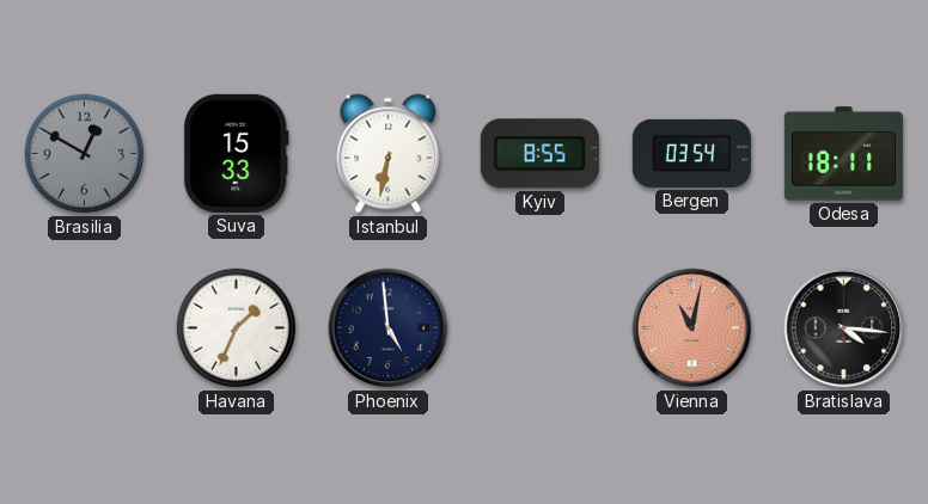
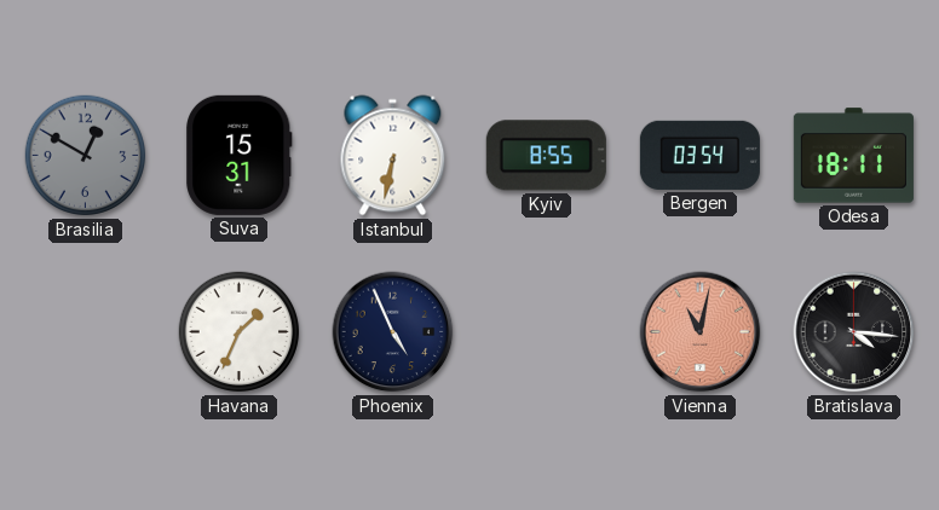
Suva: 15:33 -> 15:31 (240, 155)
Phoenix: 4:59 -> 4:56 (393, 332)
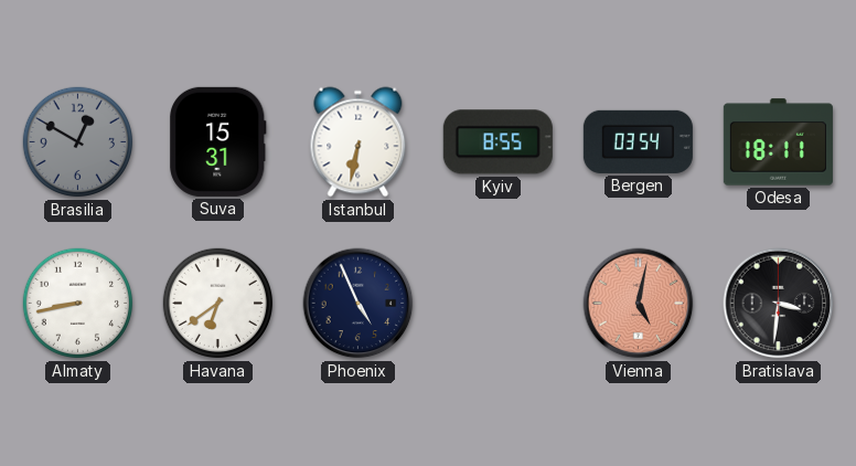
Almaty: none -> 8:43 (78, 304)
Havana: 1:34 -> 6:39 (218, 304)
Vienna: 11:02 -> 5:02 (639, 304)
Bratislava: 4:16 -> 3:31 (779, 304)
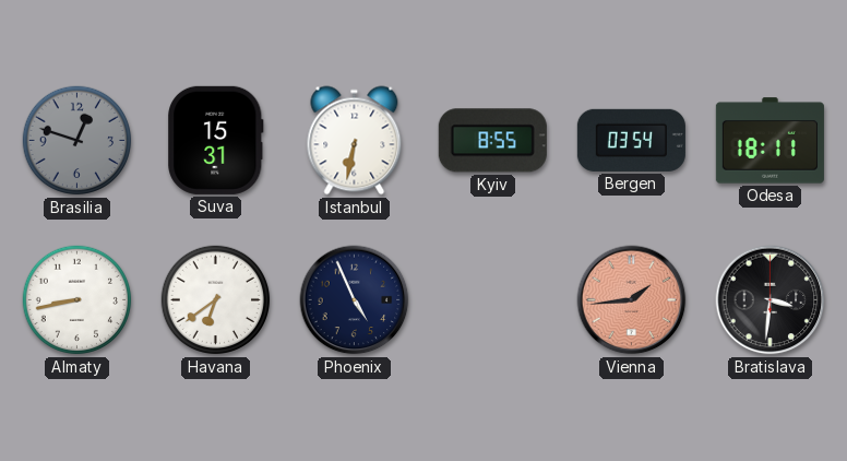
Brasilia: 12:50 -> 12:48 (77, 141)
Vienna: 5:02 -> 1:44 (632, 300)
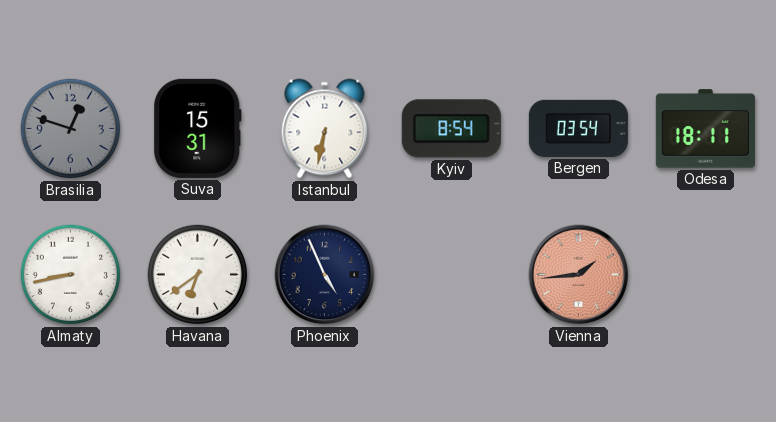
Kyiv: 8:55 -> 8:54 (451, 129)
Bratislava: 3:31 -> none (771, 300)
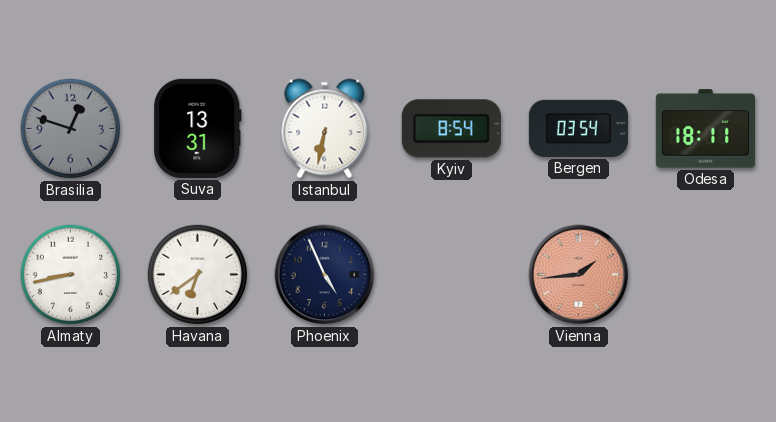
Suva: 15:31 -> 13:31 (198, 128)
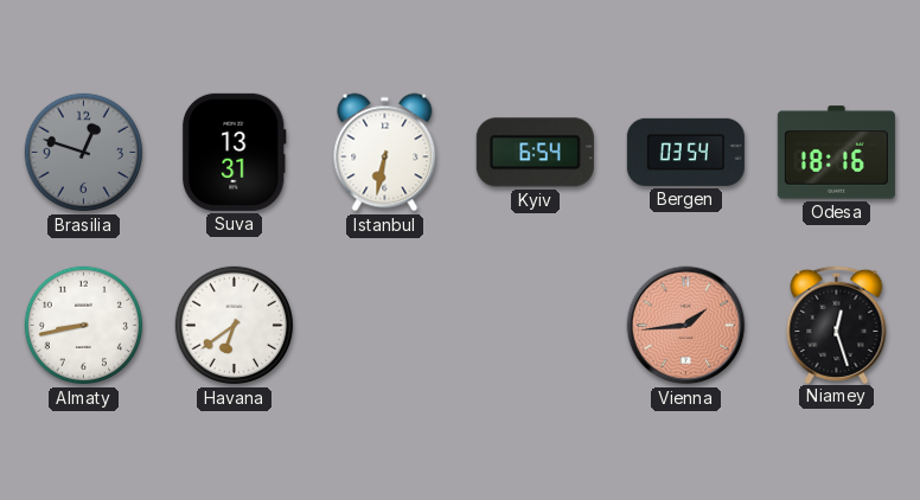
Kyiv: 8:54 -> 6:54 (535, 153)
Odesa: 18:11 -> 18:16 (836, 153)
Phoenix: 4:56 -> none (325, 275)
Niamey: none -> 12:27 (837, 323)
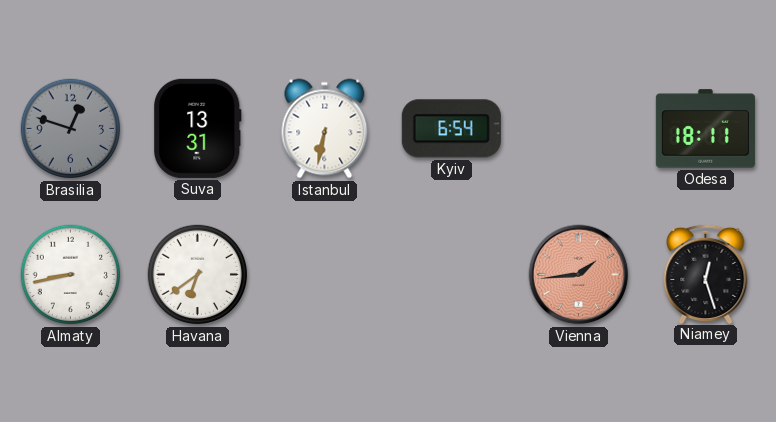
Bergen: 03:54 -> none (685, 152)
Odesa: 18:16 -> 18:11 (705, 129)
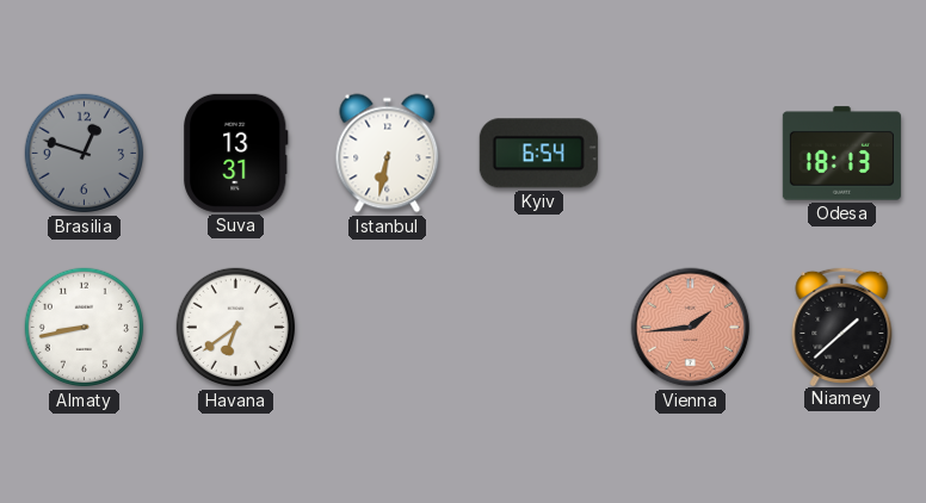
Odesa: 18:11 -> 18:13 (841, 154)
Niamey: 12:27 -> 1:38 (842, 325)
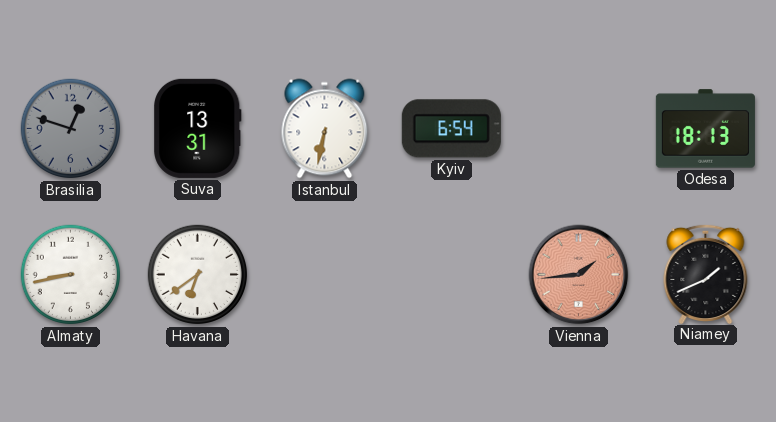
Niamey: 1:38 -> 1:41 (706, 273)
